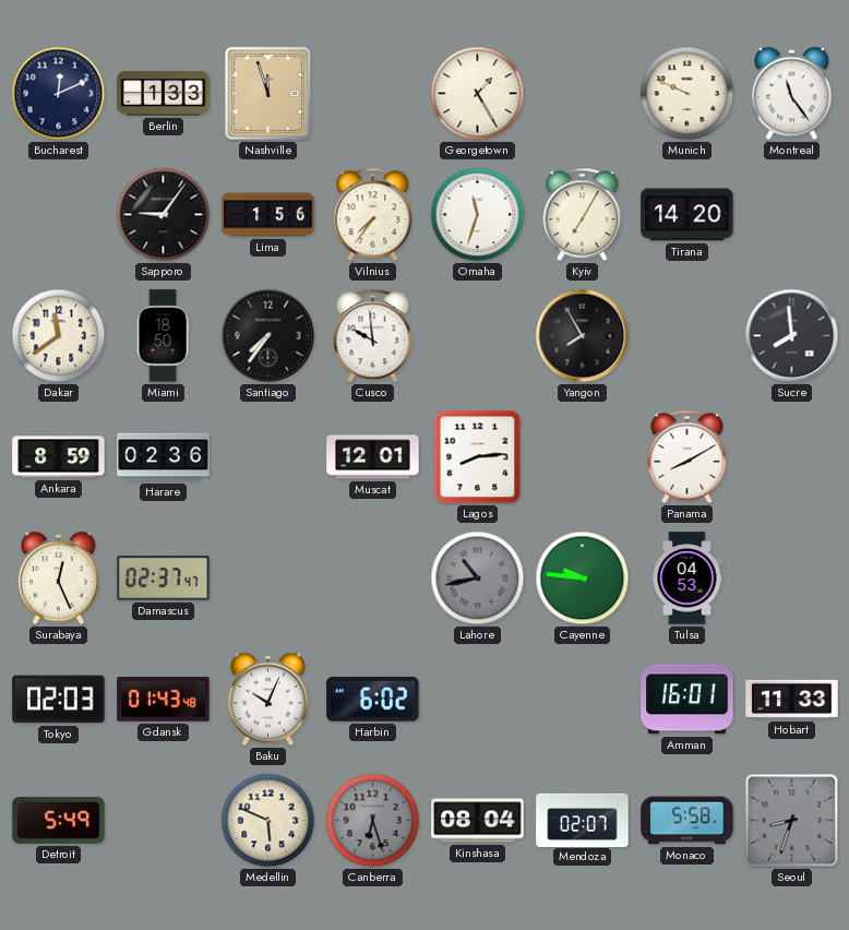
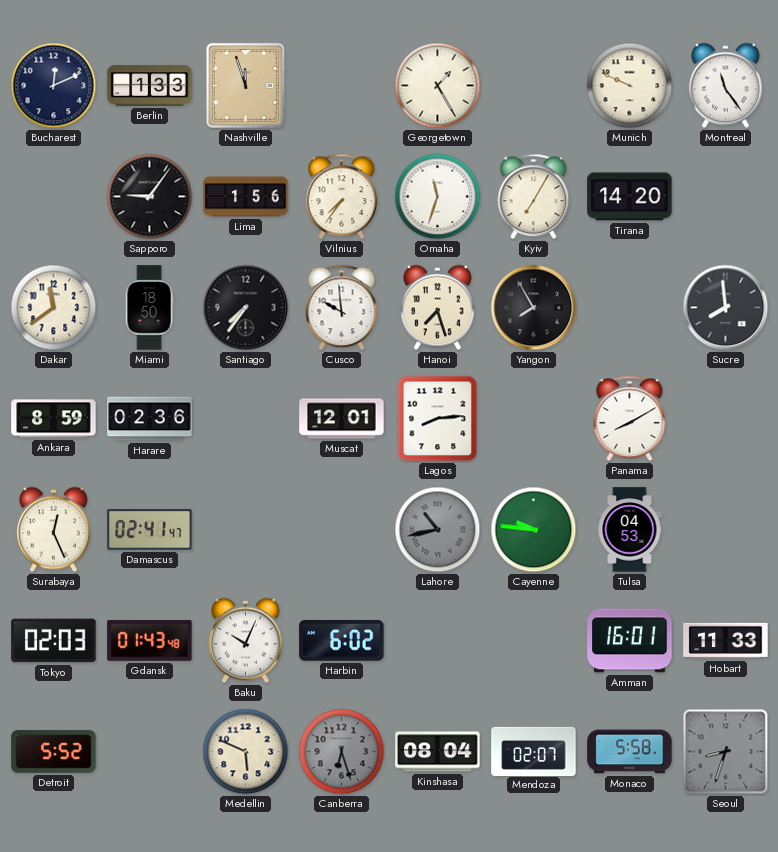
Hanoi: none -> 7:27 (438, 308)
Damascus: 02:37 -> 02:41 (150, 530)
Detroit: 5:49 -> 5:52 (54, 752)
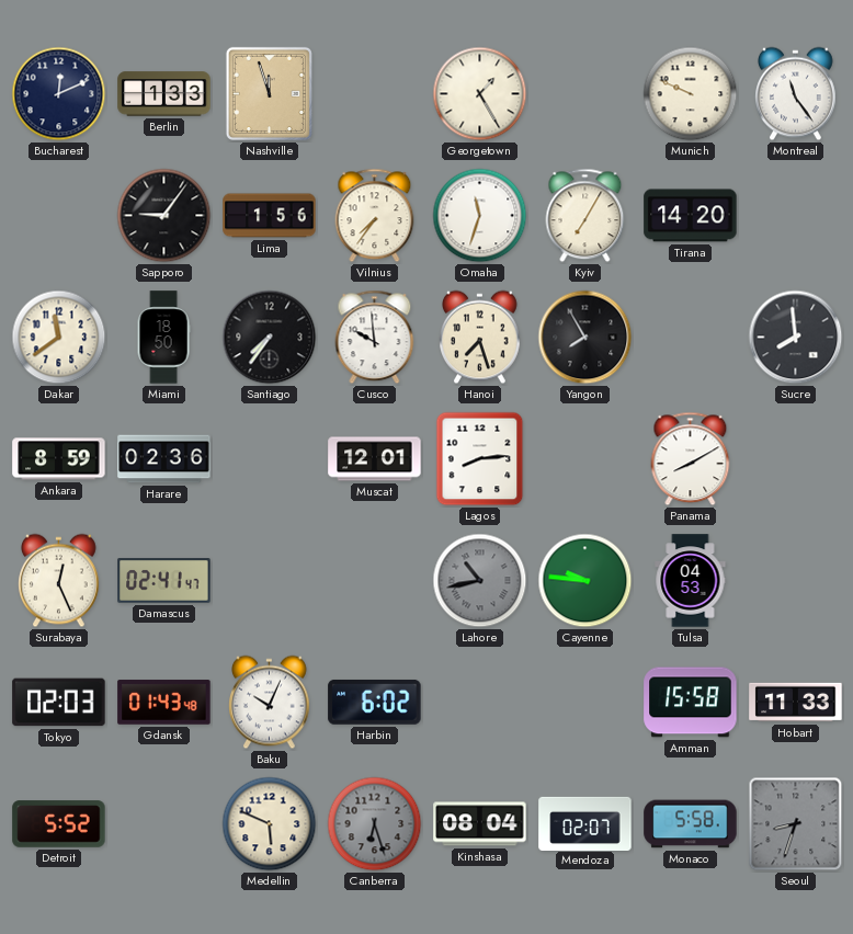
Amman: 16:01 -> 15:58 (691, 703)
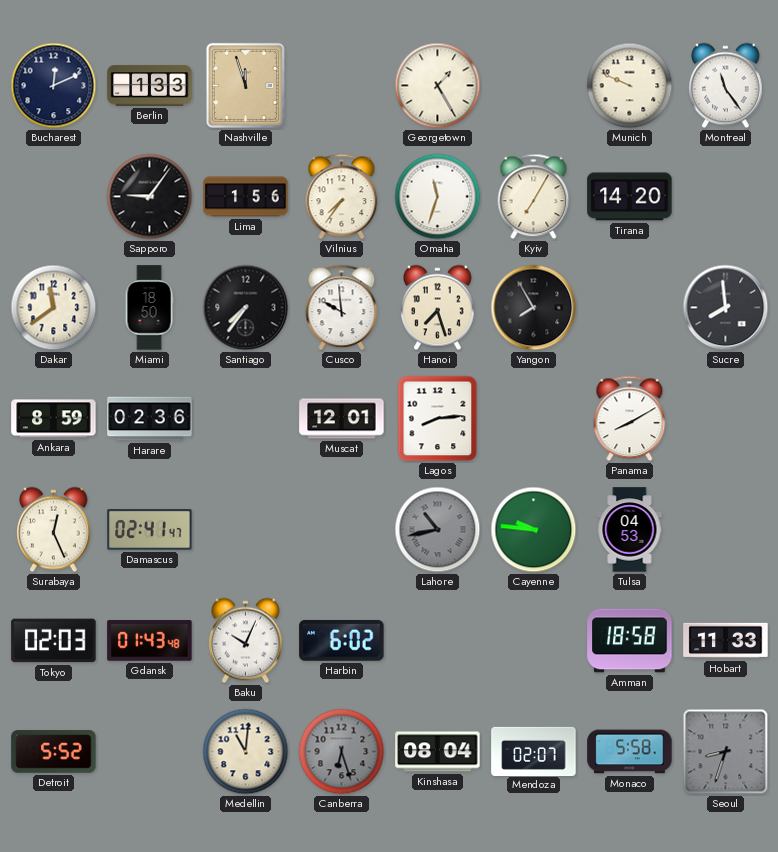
Amman: 15:58 -> 18:58 (630, 641)
Medellin: 5:49 -> 11:01 (246, 752)
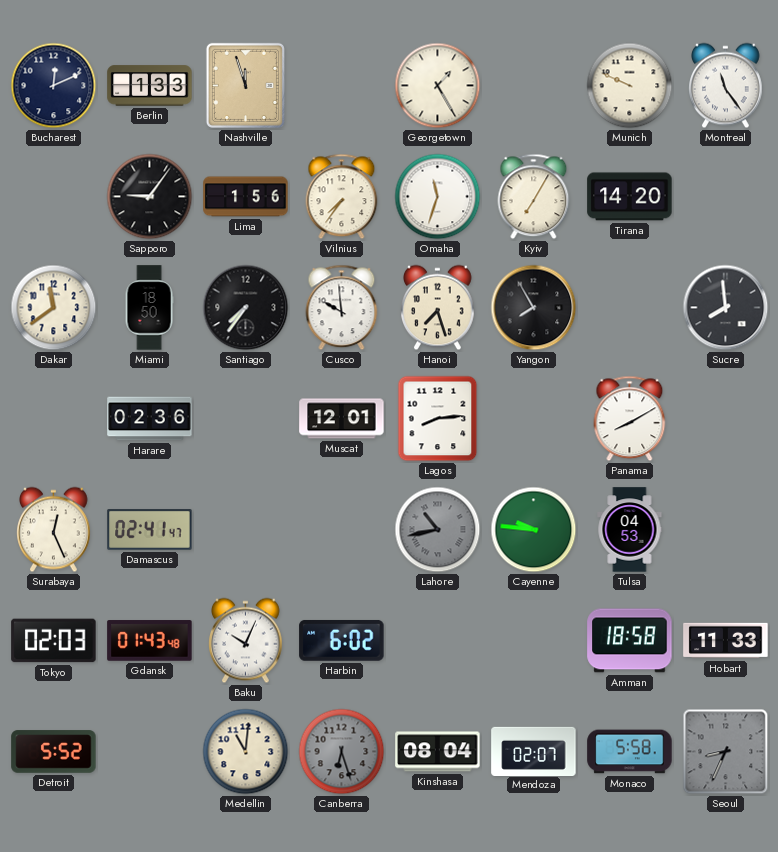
Ankara: 8:59 -> none (54, 419)
Seoul: 8:33 -> 8:34 (726, 752)
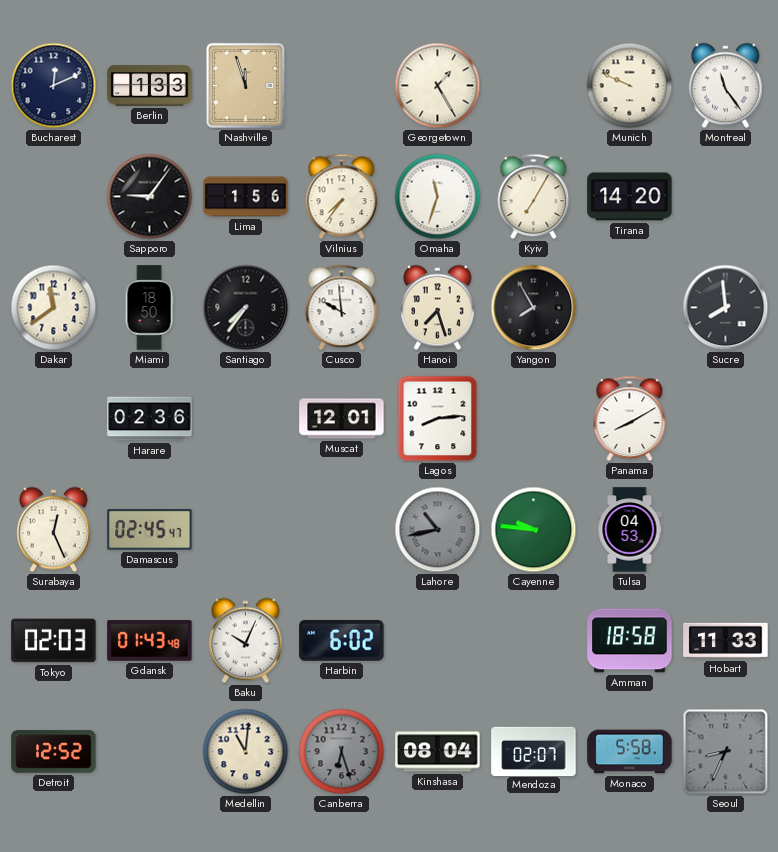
Damascus: 02:41 -> 02:45 (150, 530)
Detroit: 5:52 -> 12:52 (54, 752)
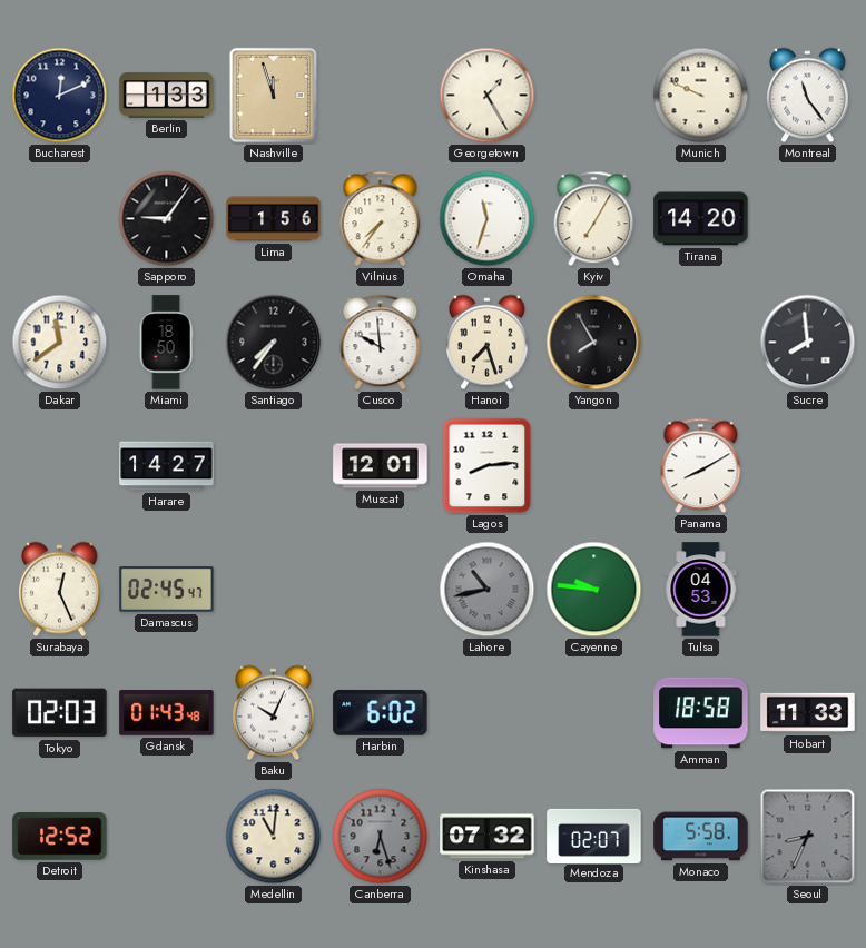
Harare: 02:36 -> 14:27 (167, 466)
Kinshasa: 08:04 -> 07:32 (488, 837)
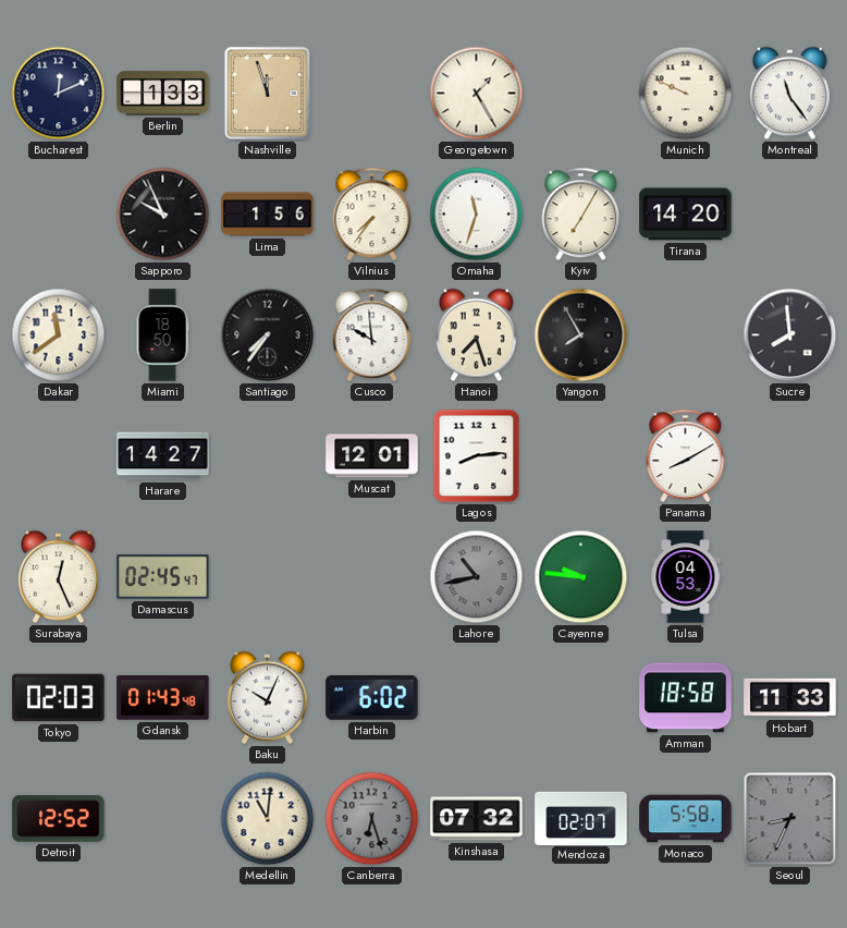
Sapporo: 9:06 -> 9:56 (163, 215)
